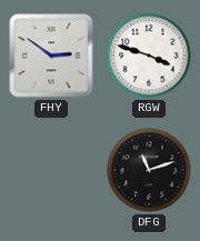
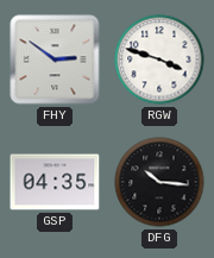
GSP: none -> 04:35 (55, 182)
DFG: 11:12 -> 10:16 (159, 182)
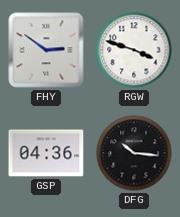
GSP: 04:35 -> 04:36 (46, 153)
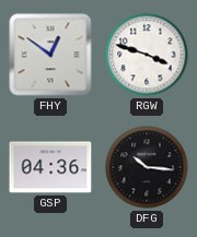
FHY: 2:51 -> 12:51 (50, 55)
